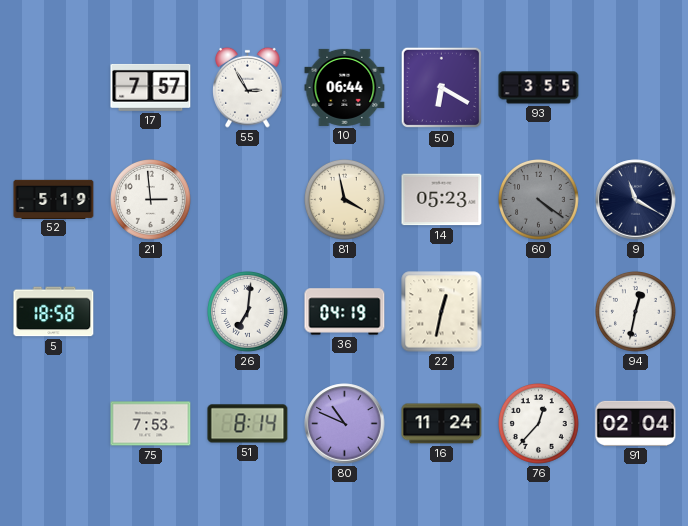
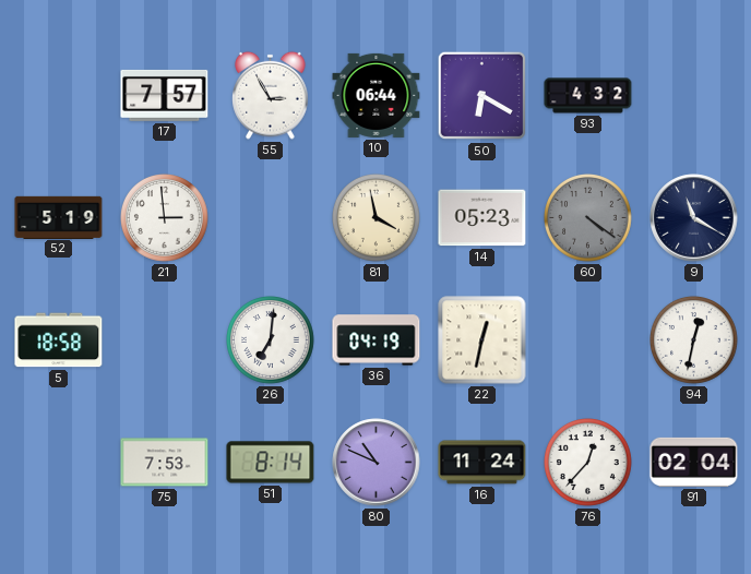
93: 3:55 -> 4:32 (588, 96)
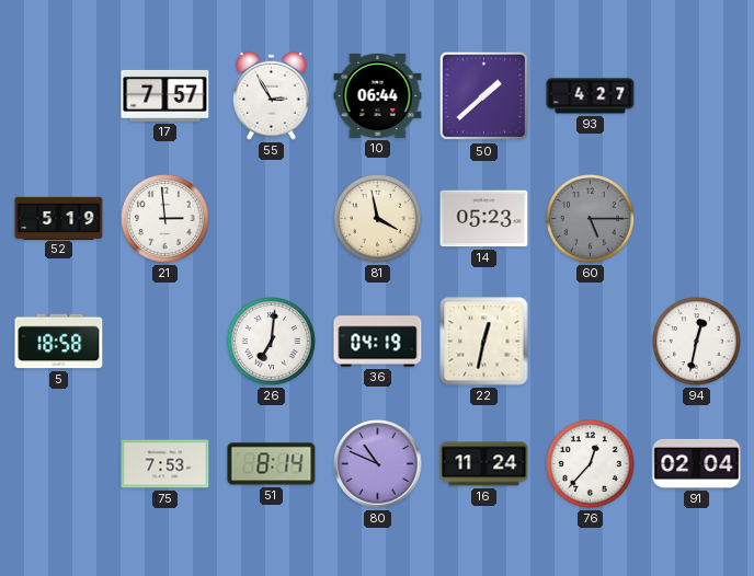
50: 6:20 -> 1:38 (484, 96)
93: 4:32 -> 4:27 (591, 96)
60: 4:21 -> 5:15 (591, 219)
9: 11:20 -> none (694, 218)
